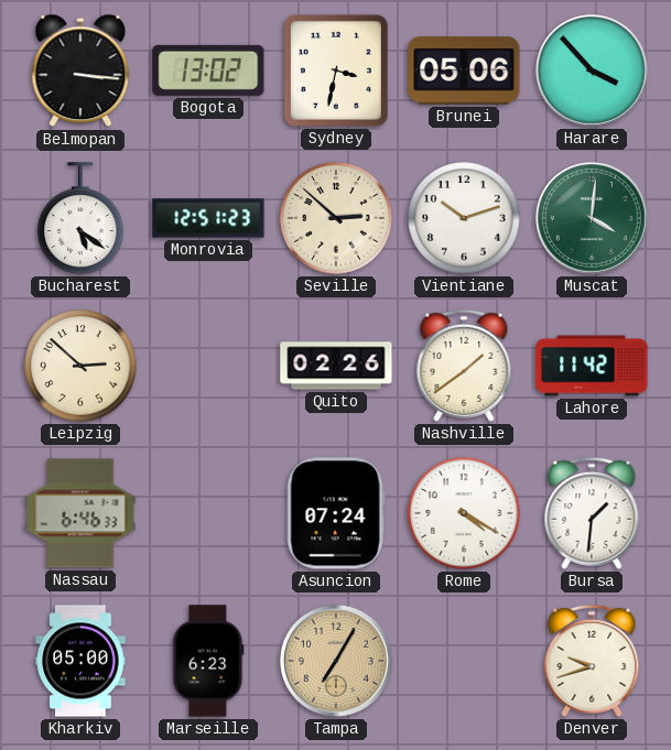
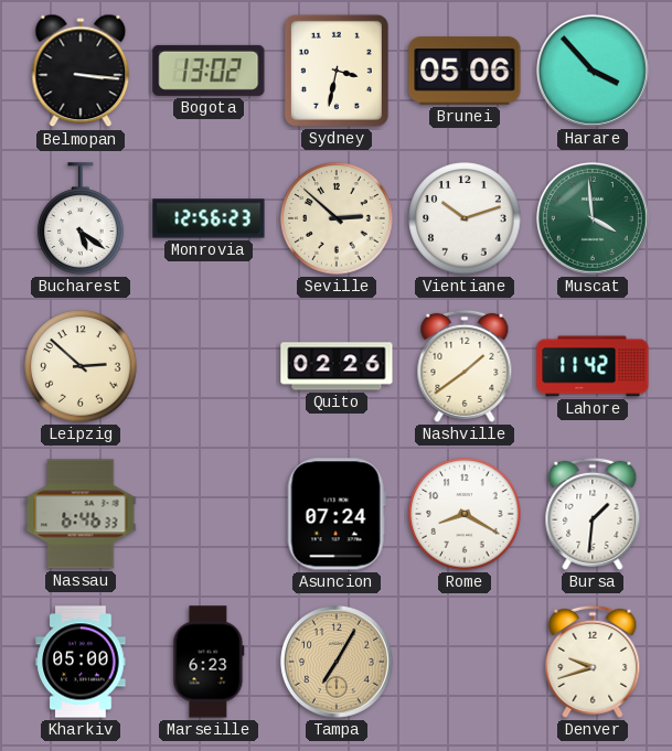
Monrovia: 12:51 -> 12:56 (209, 218)
Muscat: 4:01 -> 3:59 (593, 218)
Rome: 4:20 -> 8:20 (465, 514)
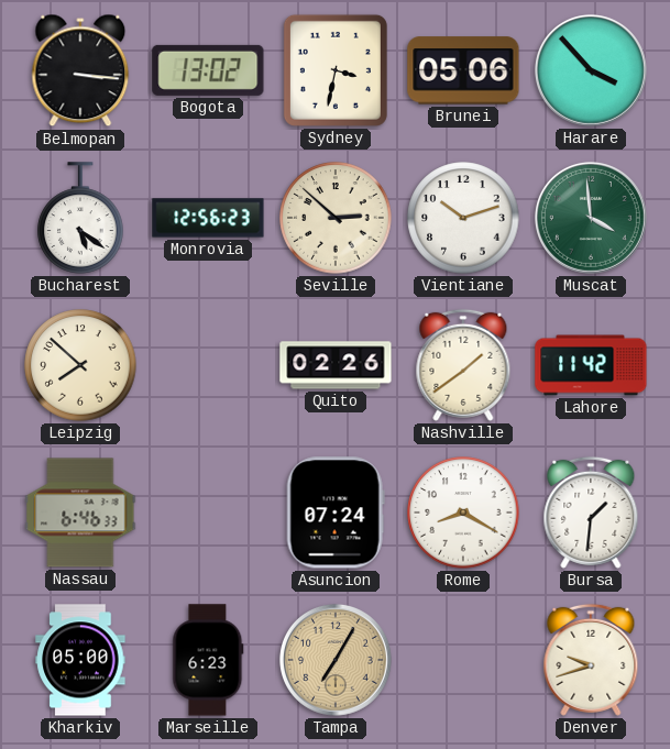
Leipzig: 2:52 -> 7:52 (80, 365)
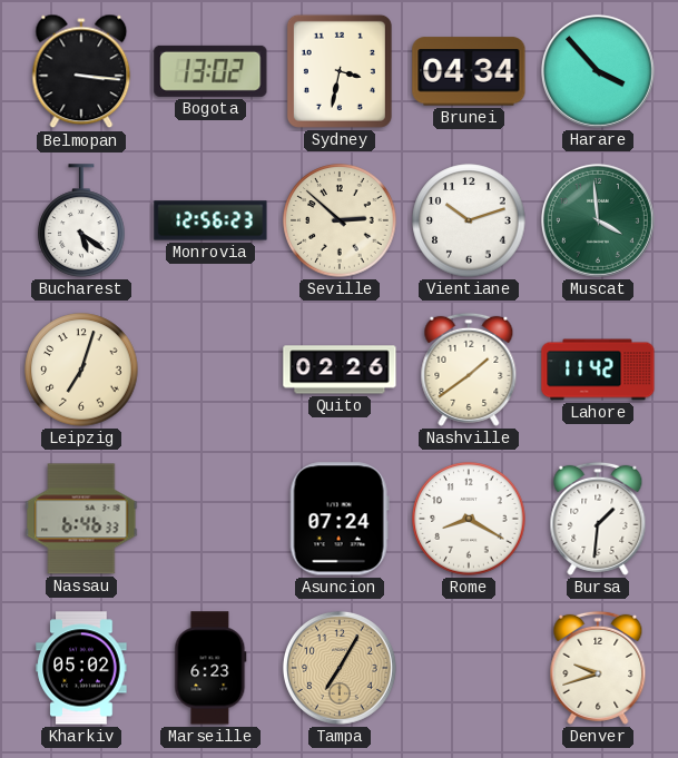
Brunei: 05:06 -> 04:34 (469, 71)
Leipzig: 7:52 -> 7:03 (81, 370)
Kharkiv: 05:00 -> 05:02 (81, 668)
